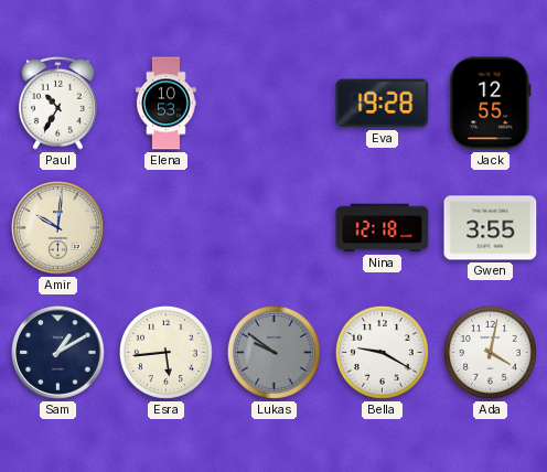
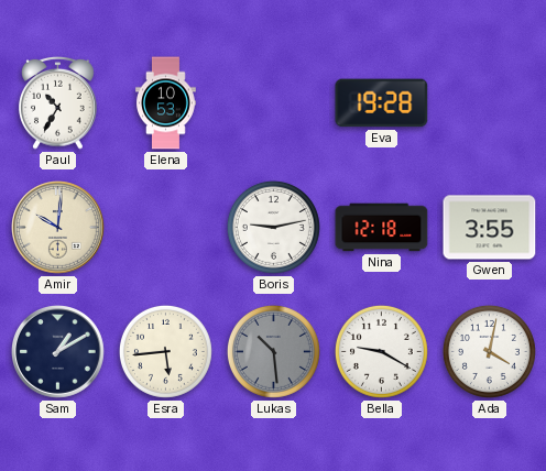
Jack: 12:55 -> none (491, 104)
Boris: none -> 9:13 (273, 227)
Lukas: 9:51 -> 10:29 (273, 351)
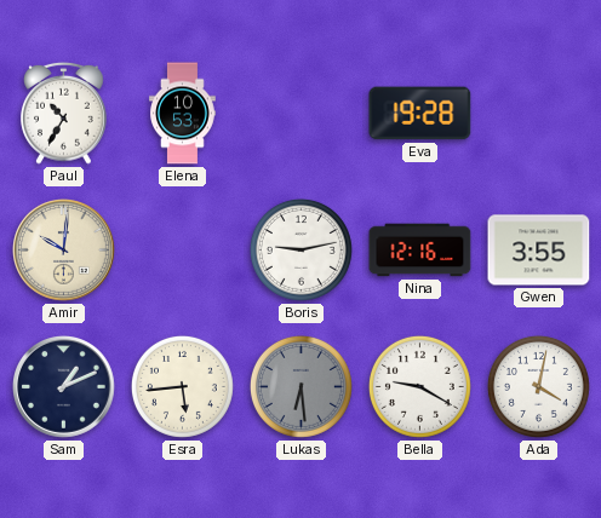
Nina: 12:18 -> 12:16 (420, 251)
Sam: 1:10 -> 1:11 (64, 387)
Lukas: 10:29 -> 6:29 (300, 386)
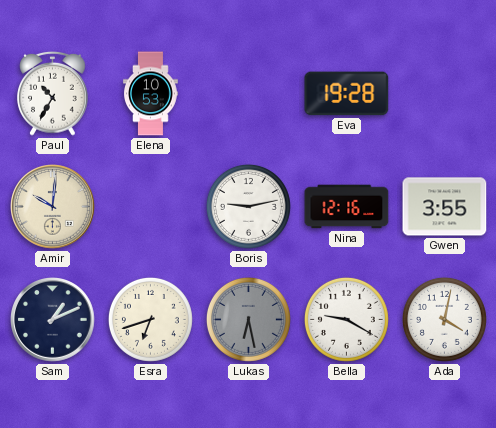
Esra: 5:44 -> 6:42 (150, 319)
Lukas: 6:29 -> 6:28 (248, 319)
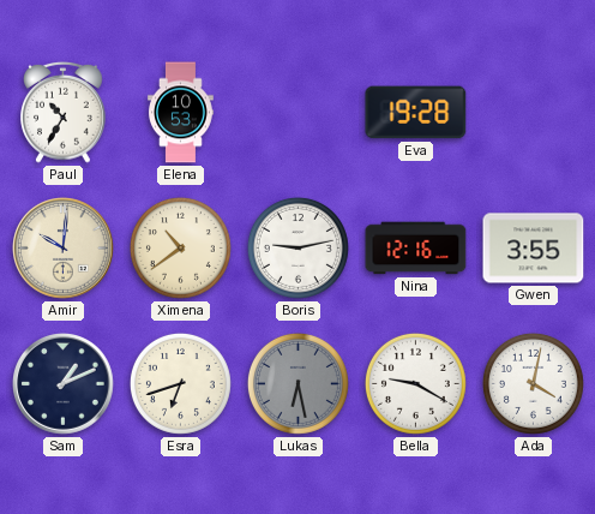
Ximena: none -> 10:39 (180, 247)
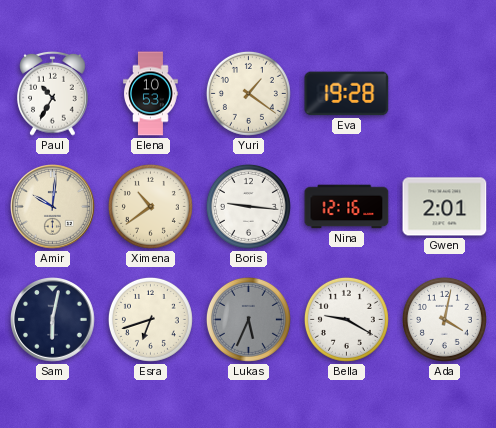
Yuri: none -> 1:21 (248, 93)
Boris: 9:13 -> 9:16 (248, 206)
Gwen: 3:55 -> 2:01 (445, 207)
Sam: 1:11 -> 6:02 (53, 320)
Lukas: 6:28 -> 5:34 (248, 319)
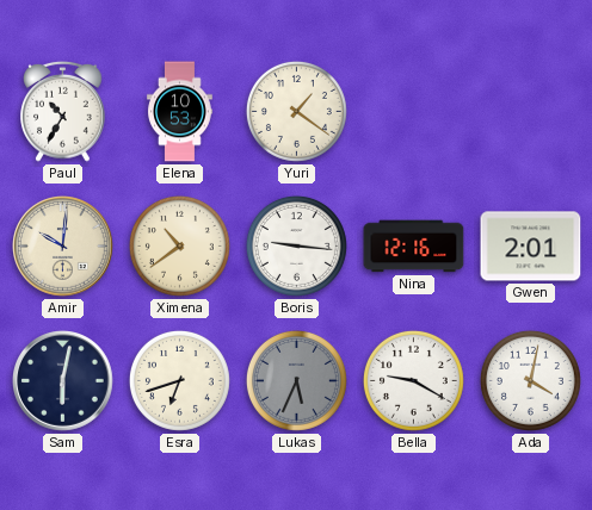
Eva: 19:28 -> none (347, 94)
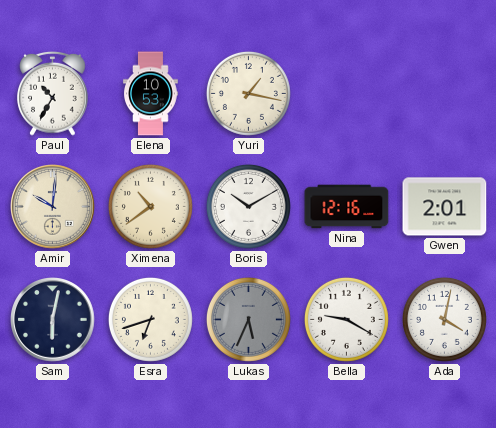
Yuri: 1:21 -> 1:17 (248, 93)
Boris: 9:16 -> 10:10 (248, 206)
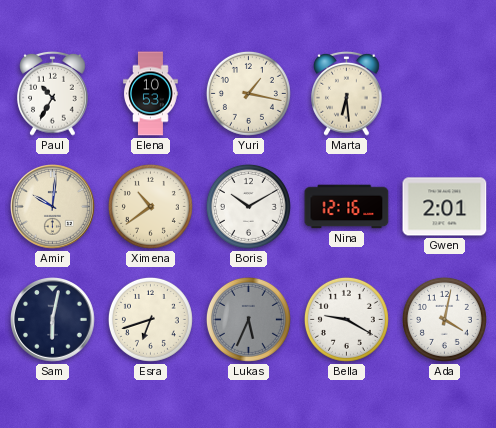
Marta: none -> 6:29 (347, 93)
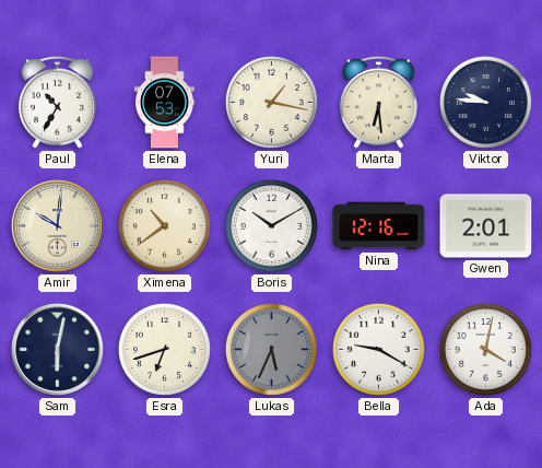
Elena: 10:53 -> 07:53 (165, 103)
Viktor: none -> 9:46 (485, 102)
